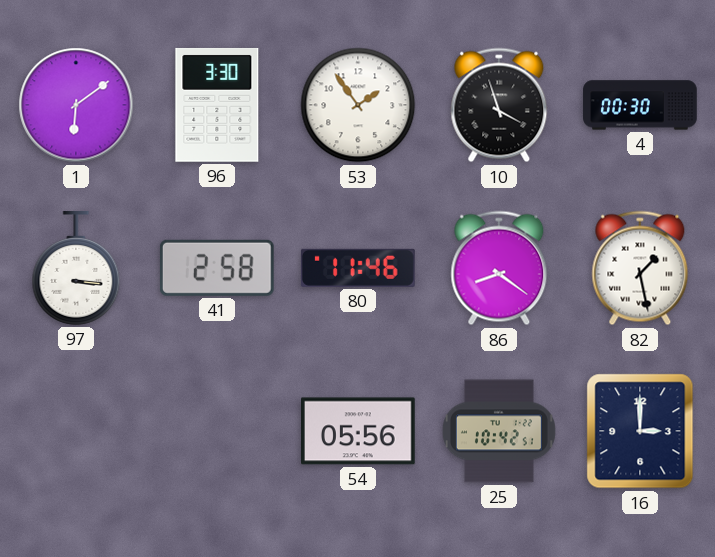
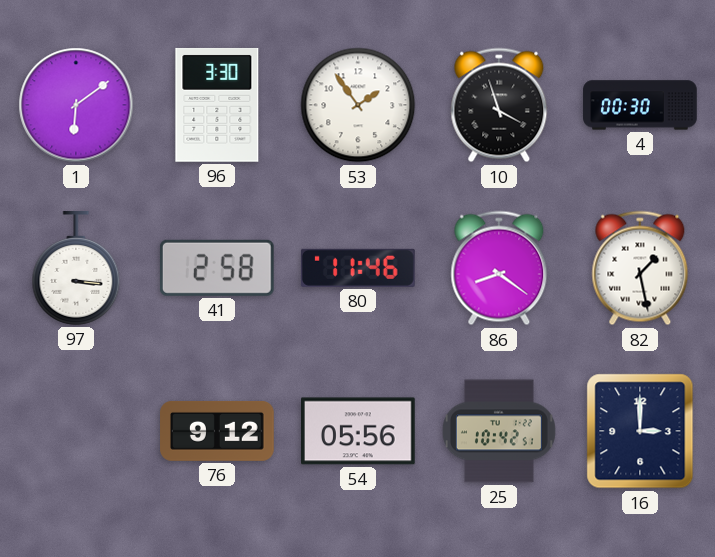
76: none -> 9:12 (217, 431)
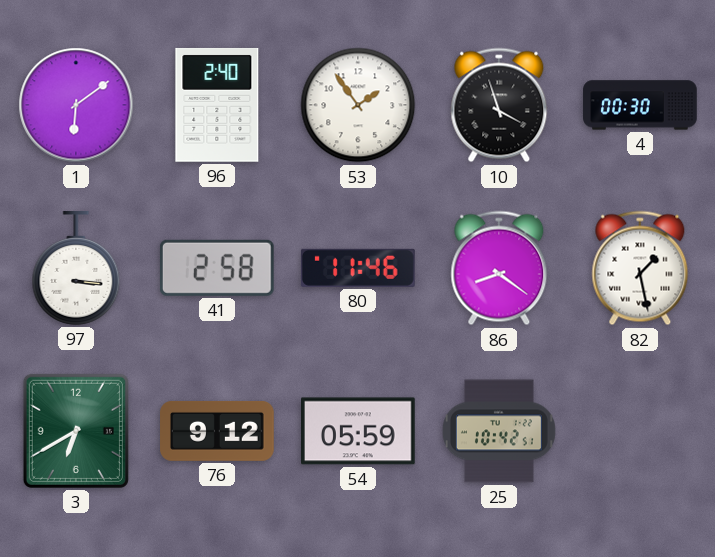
96: 3:30 -> 2:40 (217, 105)
3: none -> 6:40 (76, 431)
54: 05:56 -> 05:59 (359, 431)
16: 3:00 -> none (640, 431)
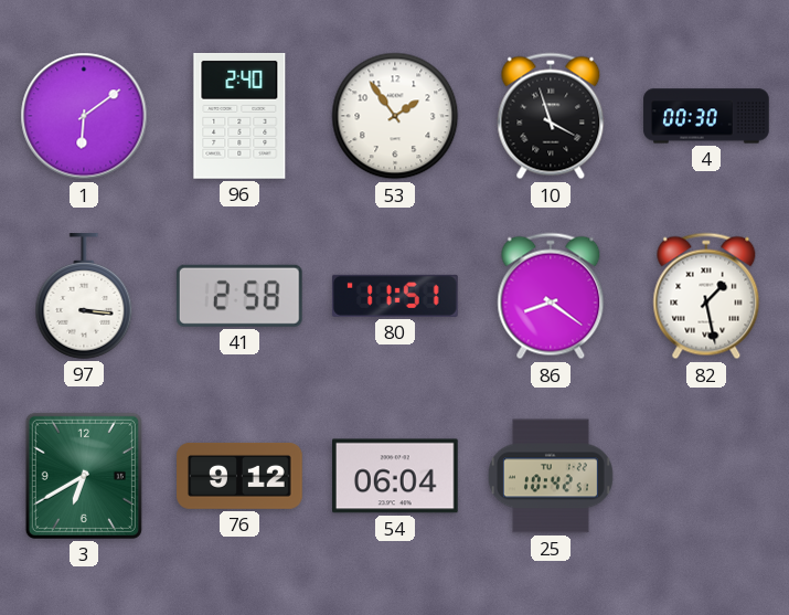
80: 11:46 -> 11:51 (395, 296)
54: 05:59 -> 06:04 (396, 476)
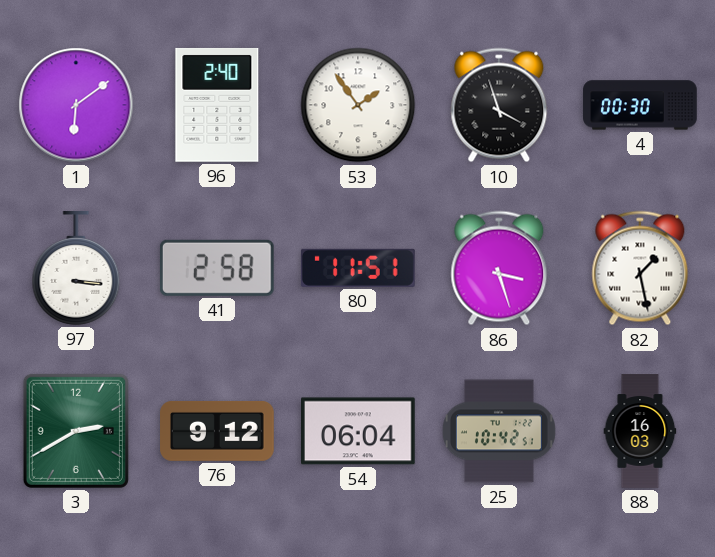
86: 8:21 -> 3:27 (499, 268)
3: 6:40 -> 2:40 (76, 431)
88: none -> 16:03 (640, 431)
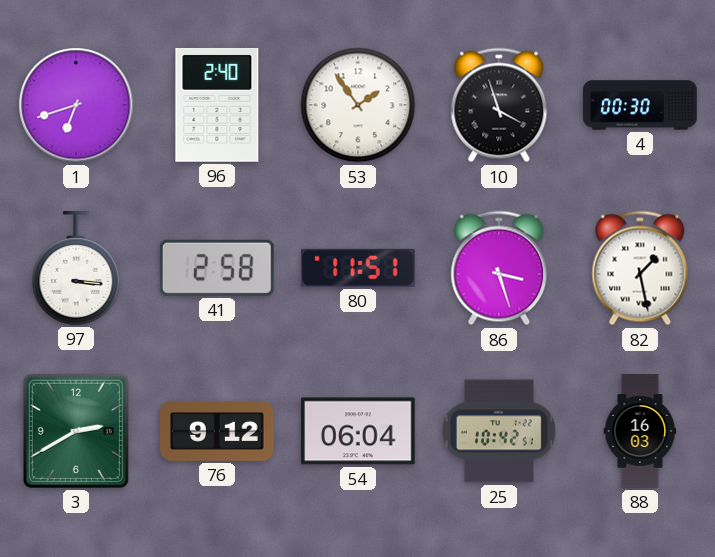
1: 6:09 -> 6:42 (76, 105)
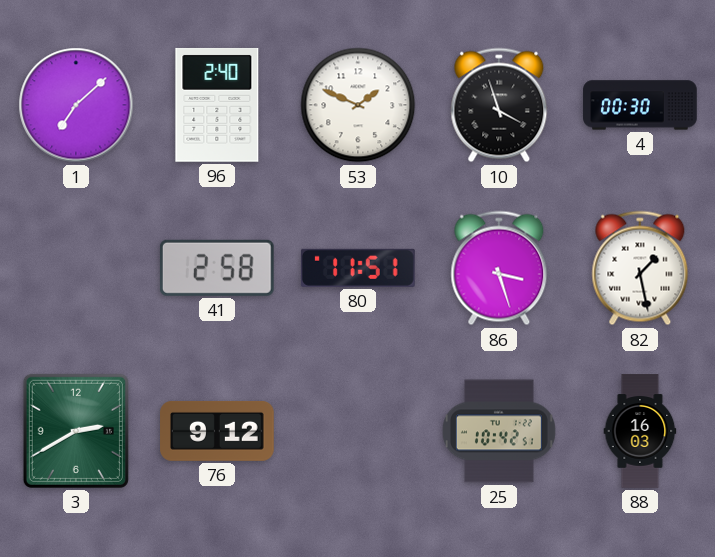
1: 6:42 -> 7:08 (76, 105)
53: 1:54 -> 1:49 (358, 105)
97: 3:16 -> none (76, 268)
54: 06:04 -> none (359, 431)
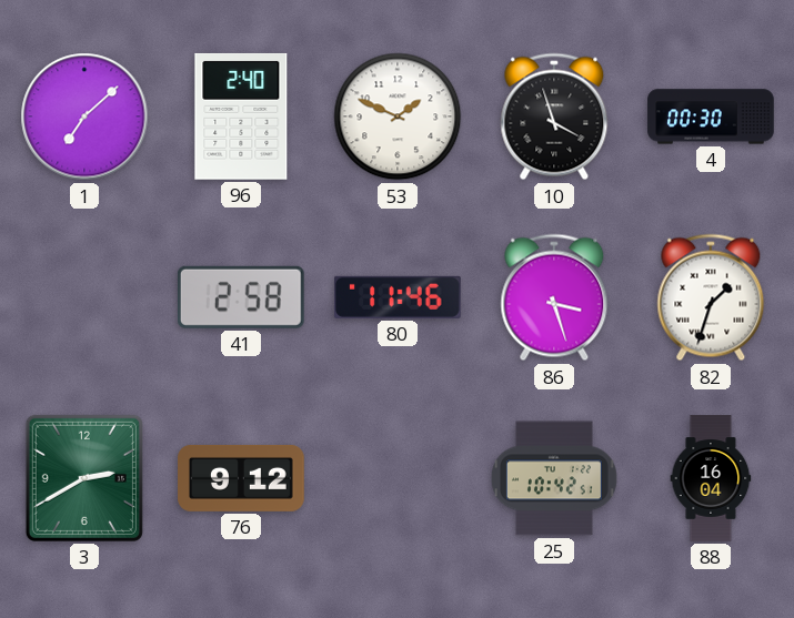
80: 11:51 -> 11:46 (398, 297)
82: 1:28 -> 1:33 (711, 297)
88: 16:03 -> 16:04 (711, 478)
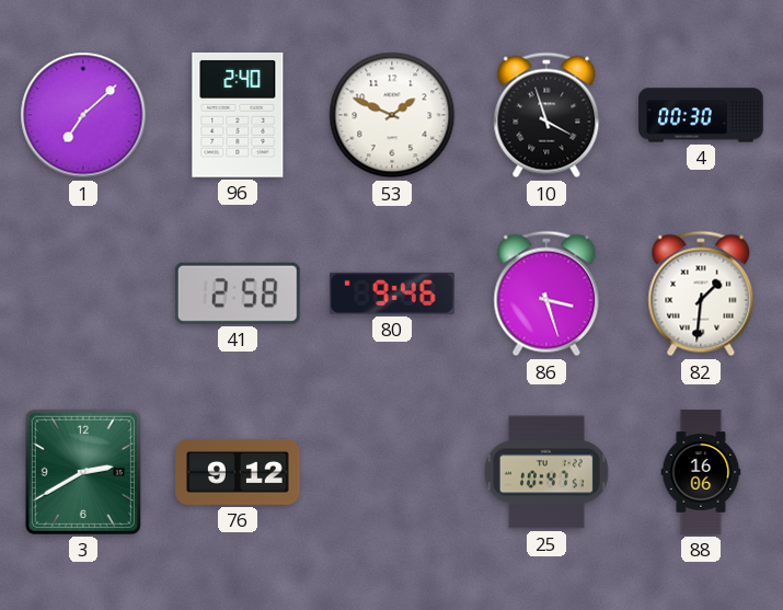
80: 11:46 -> 9:46 (392, 294)
82: 1:33 -> 1:31 (701, 294)
25: 10:42 -> 10:47 (546, 472)
88: 16:04 -> 16:06 (701, 472)
